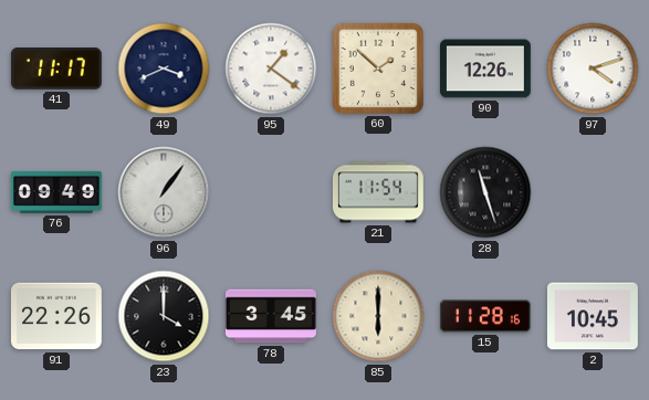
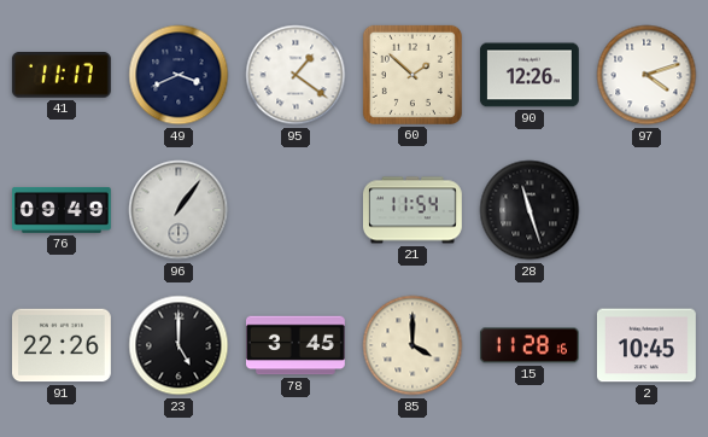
23: 4:00 -> 5:00 (179, 345)
85: 6:00 -> 4:00 (412, 345)
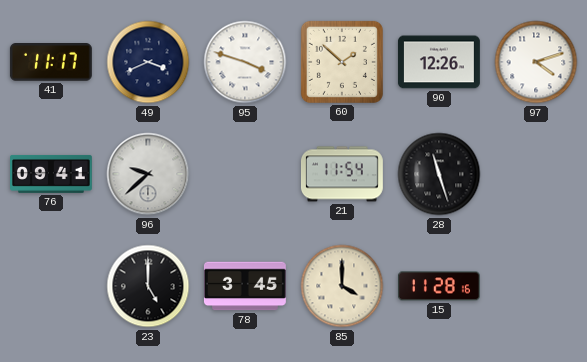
95: 1:21 -> 3:48 (245, 62)
76: 09:49 -> 09:41 (52, 174)
96: 1:06 -> 9:38 (148, 174)
91: 22:26 -> none (62, 345)
2: 10:45 -> none (646, 345)
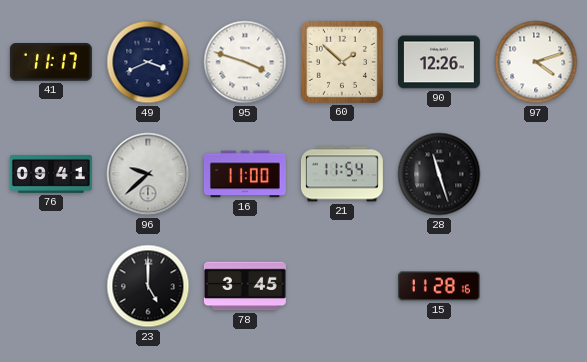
16: none -> 11:00 (245, 174)
85: 4:00 -> none (342, 286)
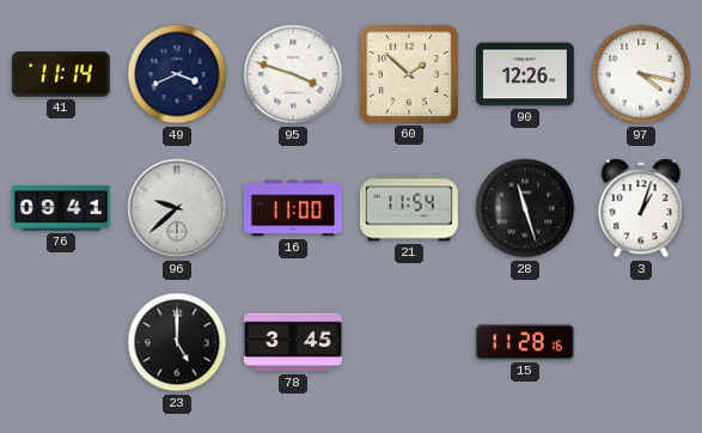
41: 11:17 -> 11:14 (61, 75)
97: 4:12 -> 4:17 (641, 74)
3: none -> 1:03 (641, 208)
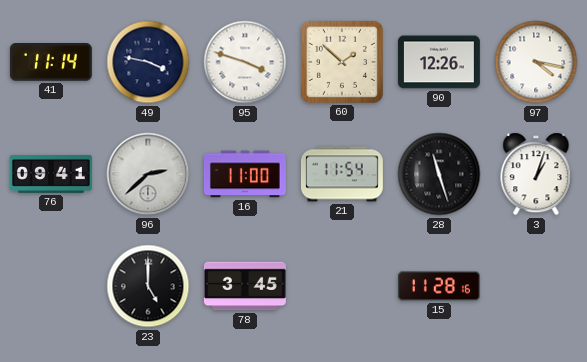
49: 3:41 -> 3:47 (148, 62)
96: 9:38 -> 2:38 (148, 174)
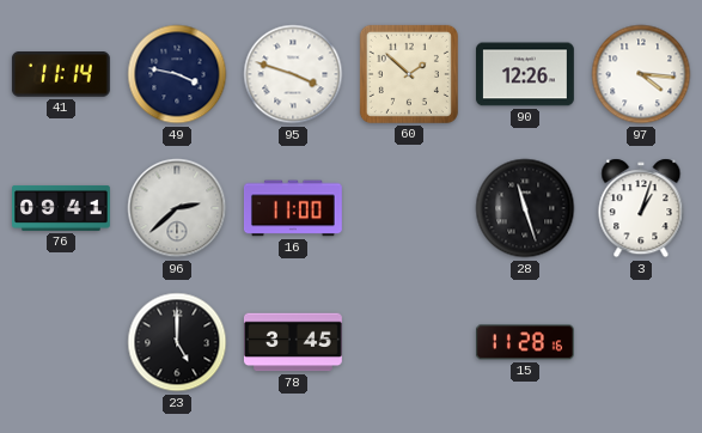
97: 4:17 -> 4:16 (641, 74)
21: 11:54 -> none (342, 174)
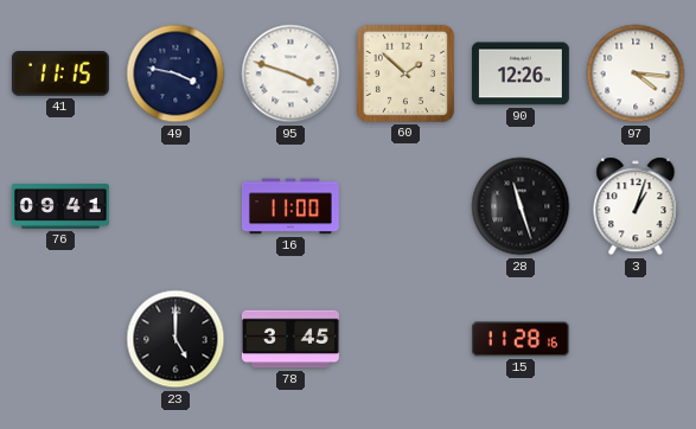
41: 11:14 -> 11:15 (60, 75)
96: 2:38 -> none (177, 208)
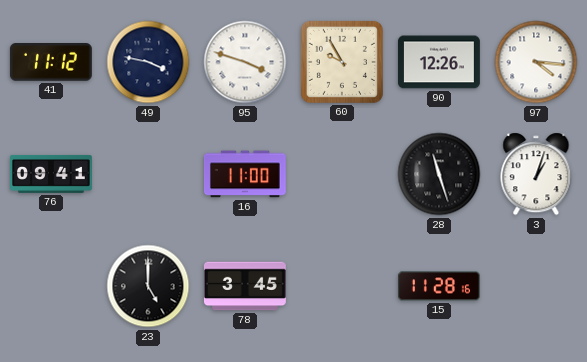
41: 11:15 -> 11:12 (51, 63)
60: 1:52 -> 9:55 (342, 62)
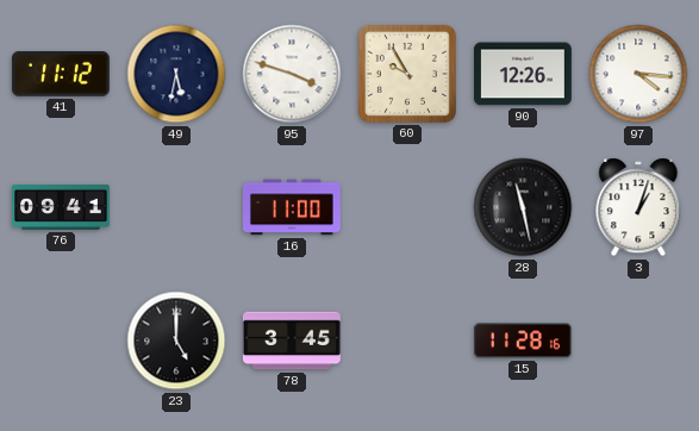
49: 3:47 -> 5:32 (176, 74)
28: 11:27 -> 11:28 (523, 207)
